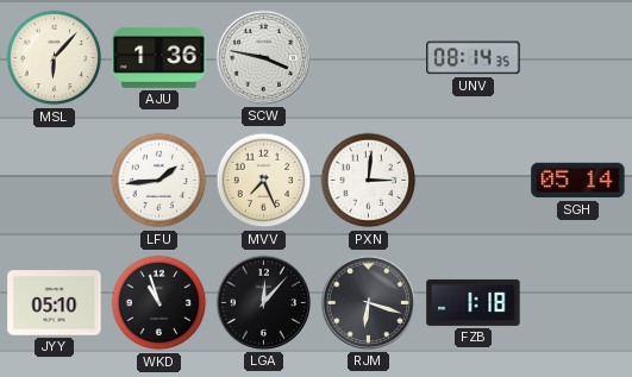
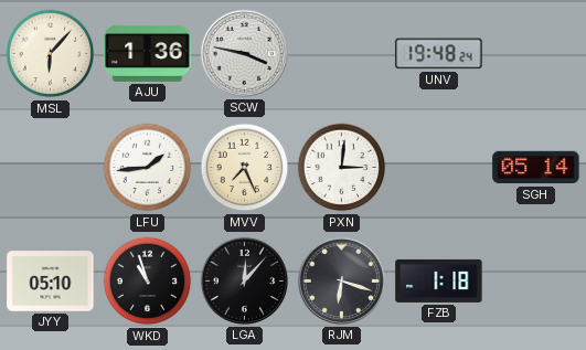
UNV: 08:14 -> 19:48 (439, 54)
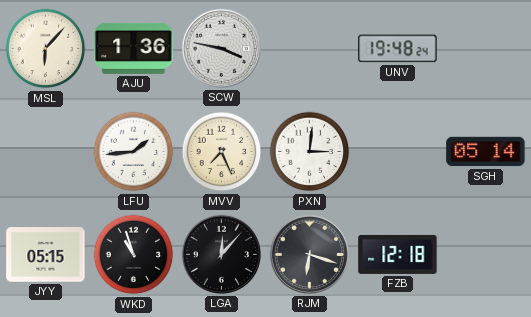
JYY: 05:10 -> 05:15 (46, 255)
FZB: 1:18 -> 12:18 (398, 254)
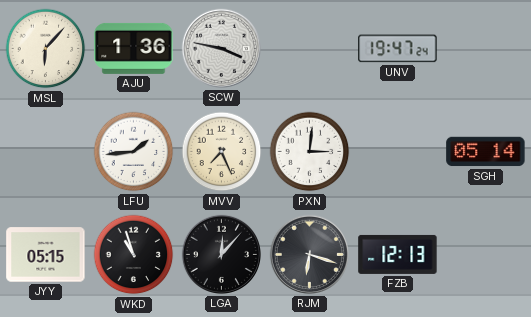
UNV: 19:48 -> 19:47 (398, 49)
FZB: 12:18 -> 12:13 (398, 254)
